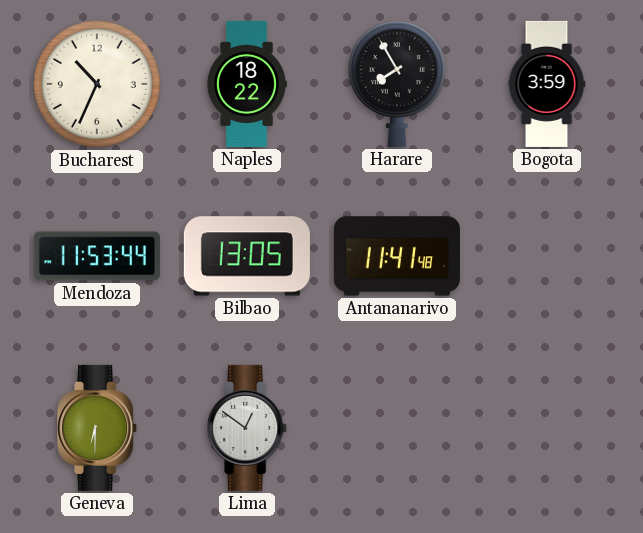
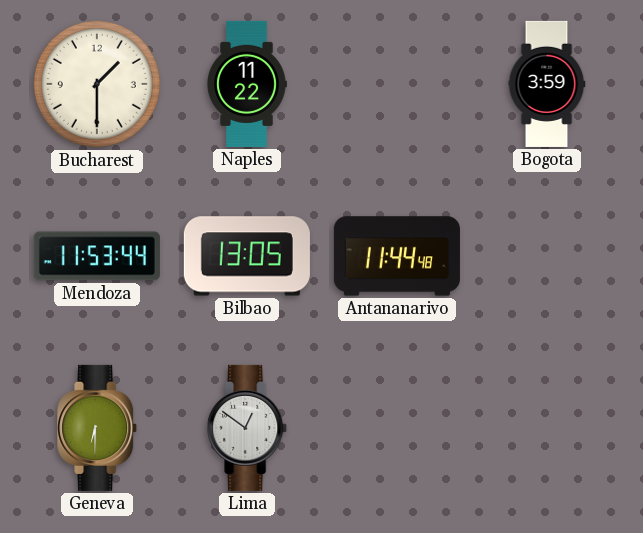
Bucharest: 10:34 -> 1:30 (97, 84)
Naples: 18:22 -> 11:22 (247, 84)
Harare: 7:55 -> none (397, 83)
Antananarivo: 11:41 -> 11:44 (397, 256)
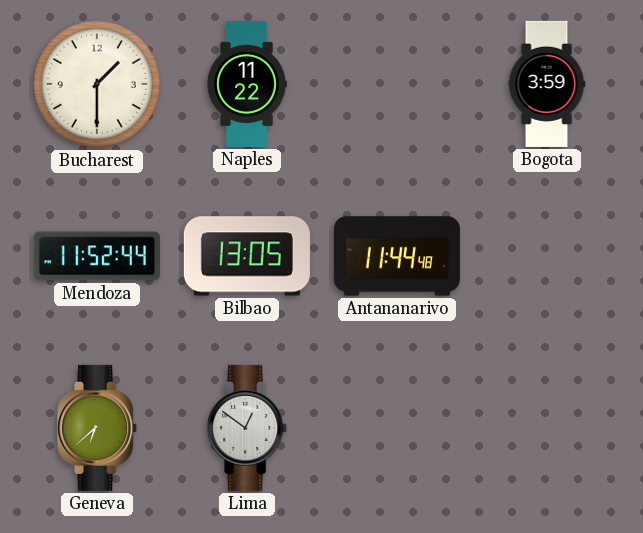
Mendoza: 11:53 -> 11:52 (97, 256)
Geneva: 6:30 -> 6:38 (98, 428)
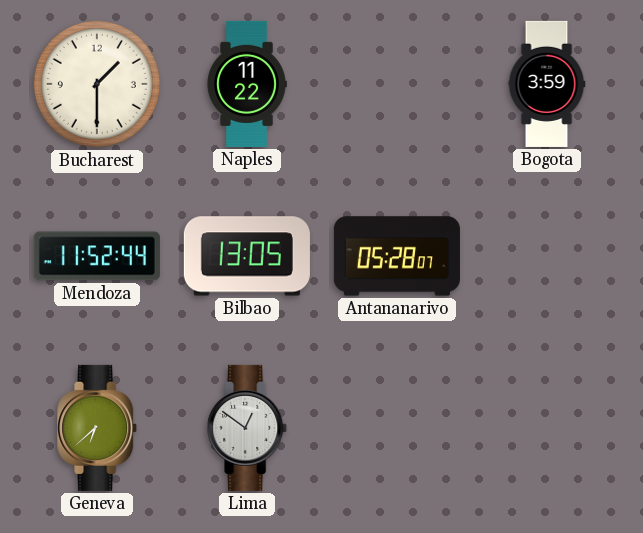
Antananarivo: 11:44 -> 05:28 (397, 256)
